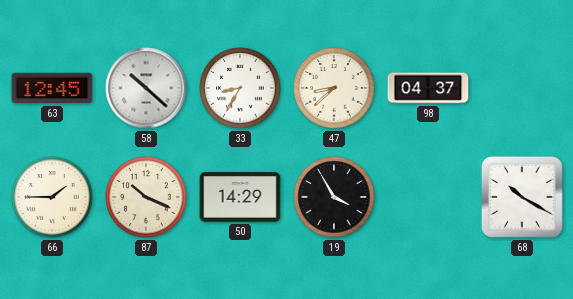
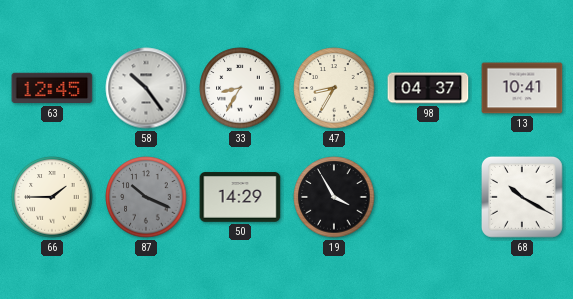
58: 10:22 -> 10:24 (146, 88)
47: 8:38 -> 8:35 (334, 88)
13: none -> 10:41 (522, 88)
87 dial: cream -> grey (146, 197)
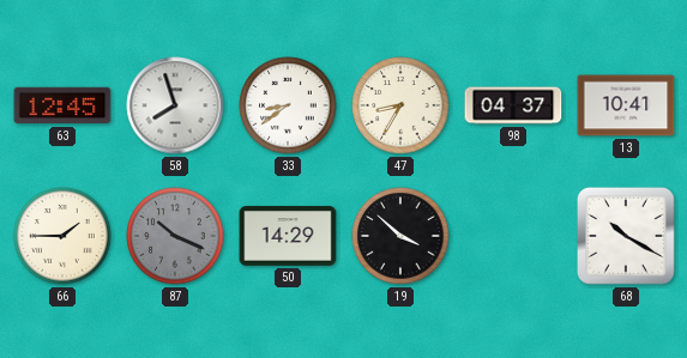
58: 10:24 -> 7:57 (175, 105)
33: 8:35 -> 8:39 (288, 105)
19: 3:55 -> 3:52 (400, 236)
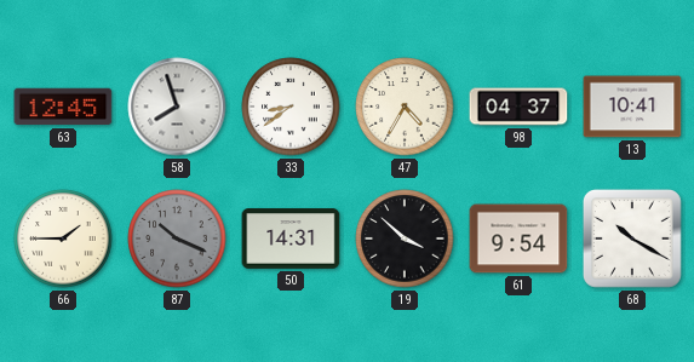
47: 8:35 -> 4:35 (405, 107)
50: 14:29 -> 14:31 (291, 239)
61: none -> 9:54 (518, 239)
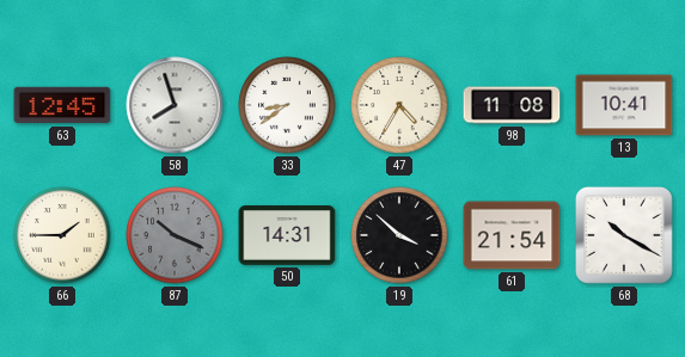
98: 04:37 -> 11:08 (512, 105)
61: 9:54 -> 21:54 (512, 235)
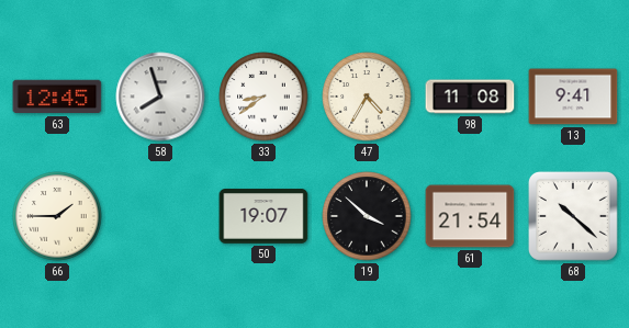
13: 10:41 -> 9:41 (573, 97)
87: 10:19 -> none (175, 235)
50: 14:31 -> 19:07 (263, 216)
68: 10:20 -> 10:22 (573, 216)
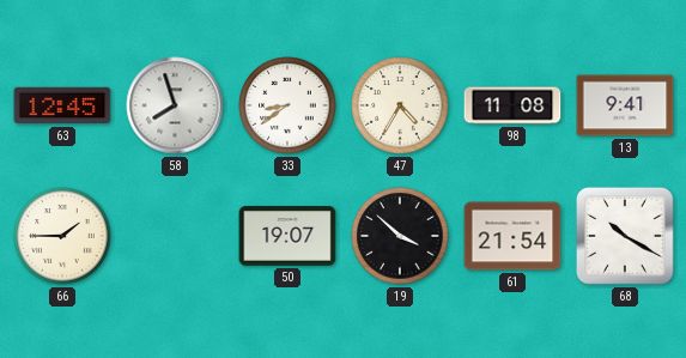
68: 10:22 -> 10:20 (625, 236)
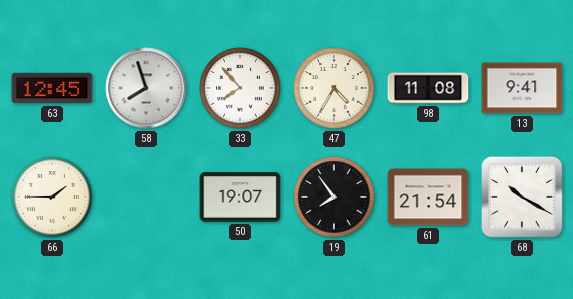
33: 8:39 -> 7:53 (240, 88)
19: 3:52 -> 7:54 (334, 197)
